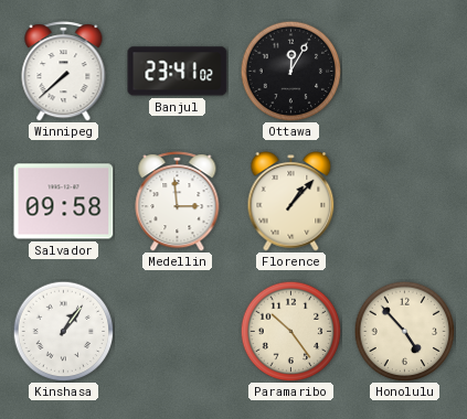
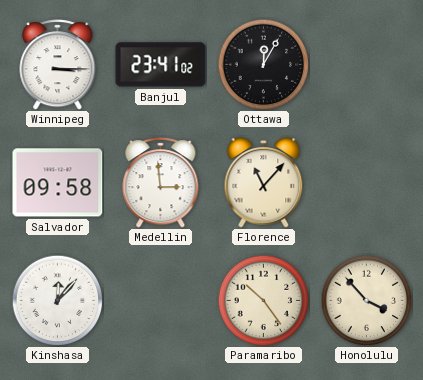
Winnipeg: 7:38 -> 3:15 (58, 65)
Florence: 1:07 -> 11:07 (264, 183)
Kinshasa: 1:06 -> 12:07 (57, 300)
Honolulu: 4:53 -> 3:53 (366, 300)
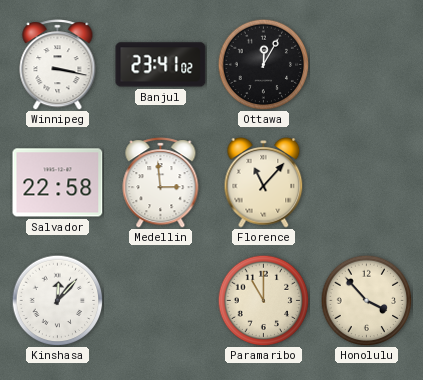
Winnipeg: 3:15 -> 3:17 (58, 65)
Salvador: 09:58 -> 22:58 (58, 183)
Paramaribo: 10:24 -> 11:00 (263, 300)
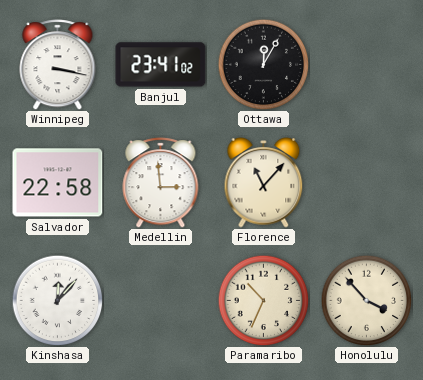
Paramaribo: 11:00 -> 10:34 (263, 300)
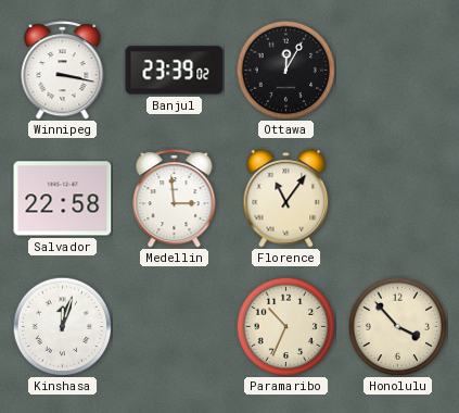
Banjul: 23:41 -> 23:39 (175, 71)
Florence: 11:07 -> 11:06 (286, 199)
Kinshasa: 12:07 -> 12:03 (62, 326)
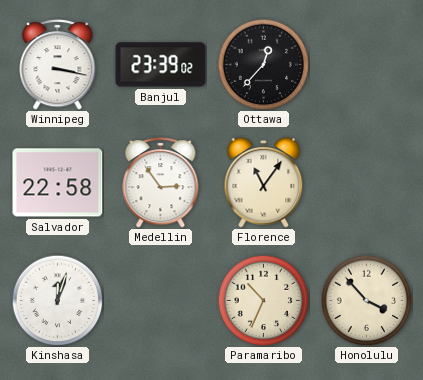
Ottawa: 12:05 -> 12:37 (263, 64)
Medellin: 2:59 -> 2:54 (161, 183)
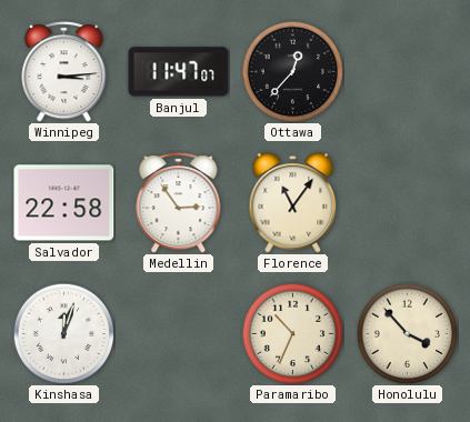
Winnipeg: 3:17 -> 3:14 (64, 72)
Banjul: 23:39 -> 11:47 (179, 72)
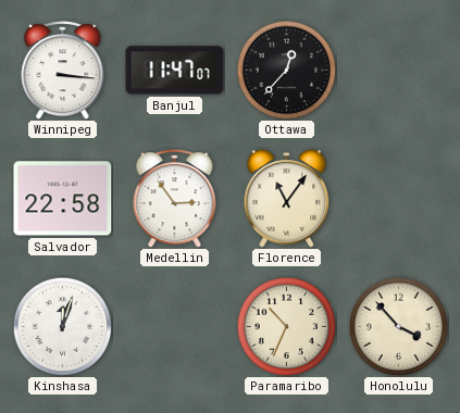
Winnipeg: 3:14 -> 3:16 (63, 71)
